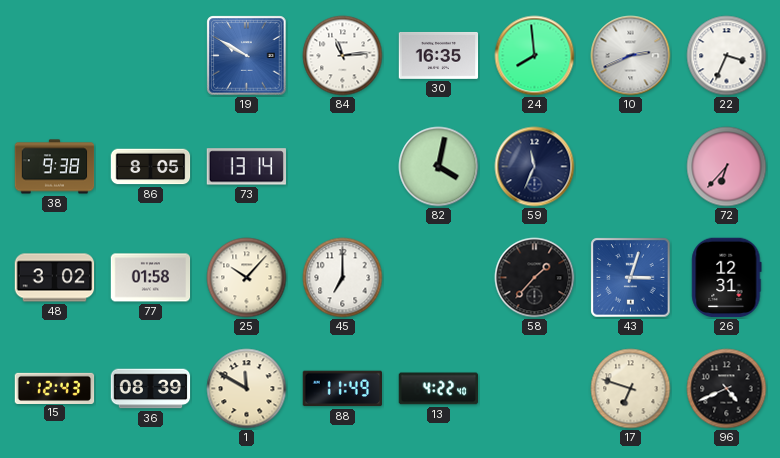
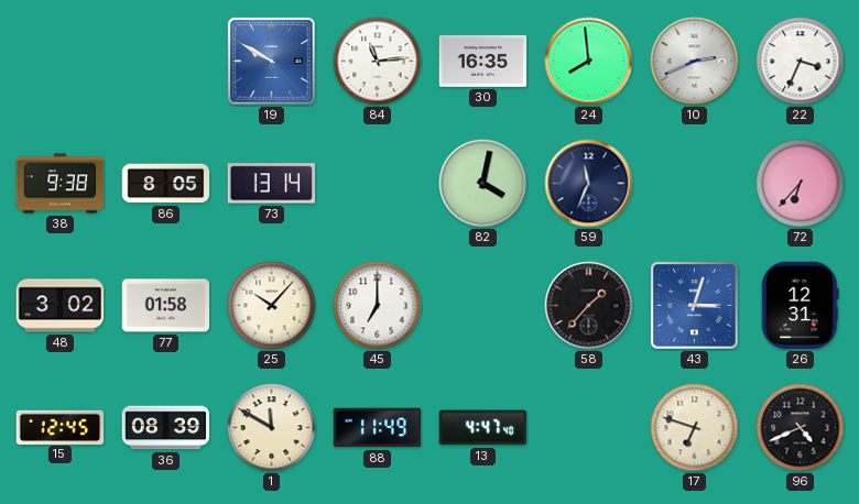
15: 12:43 -> 12:45 (61, 427)
13: 4:22 -> 4:47 (483, 428)
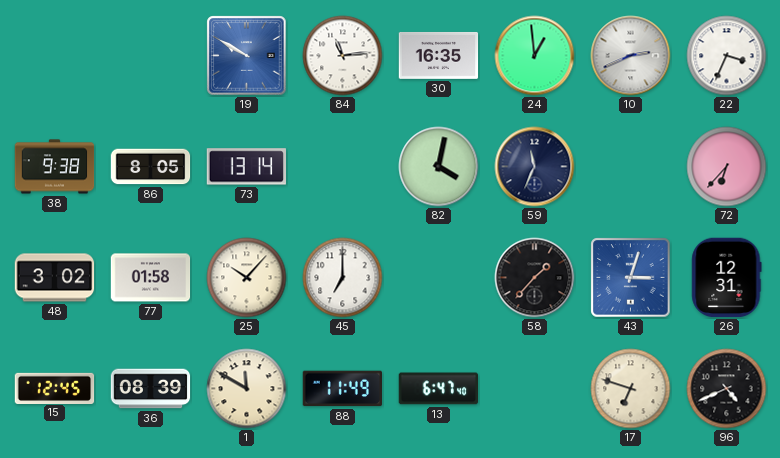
24: 7:59 -> 12:59 (535, 56)
13: 4:47 -> 6:47 (439, 389)
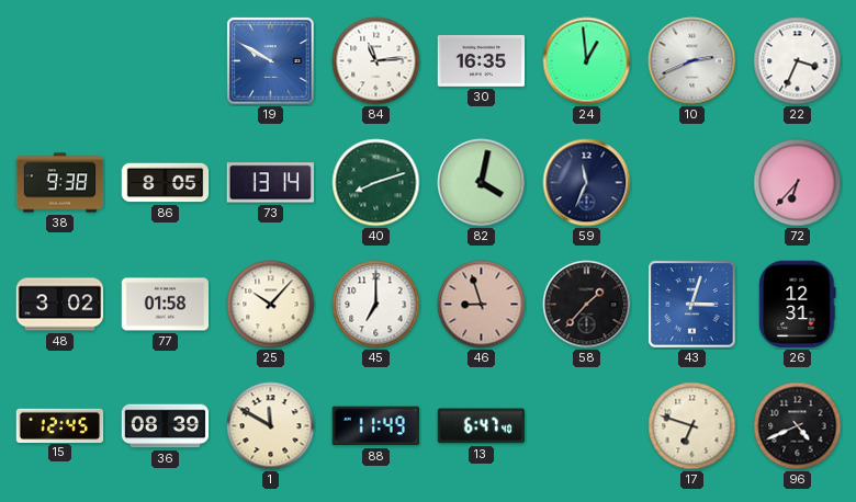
40: none -> 8:12 (376, 183)
46: none -> 8:57 (482, 305)
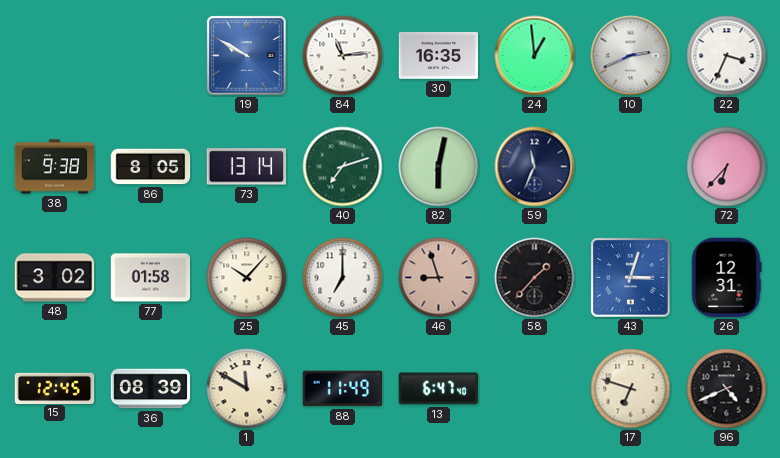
40: 8:12 -> 7:12 (343, 167)
82: 4:02 -> 6:02 (439, 167)
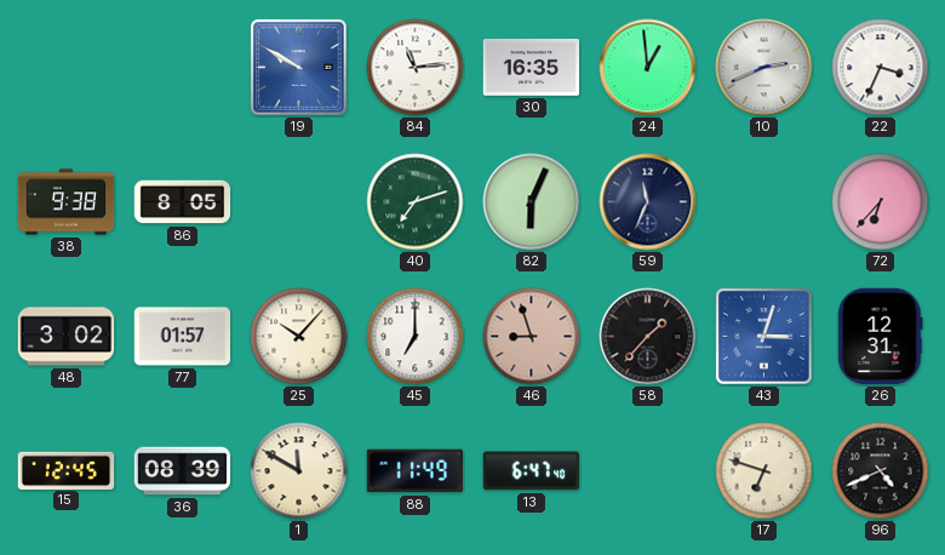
73: 13:14 -> none (246, 167)
82: 6:02 -> 6:04 (532, 202)
77: 01:58 -> 01:57 (183, 337)
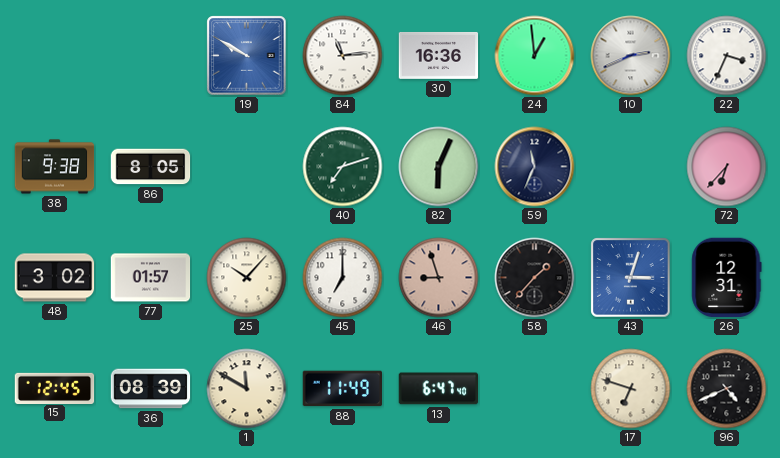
30: 16:35 -> 16:36 (439, 55)
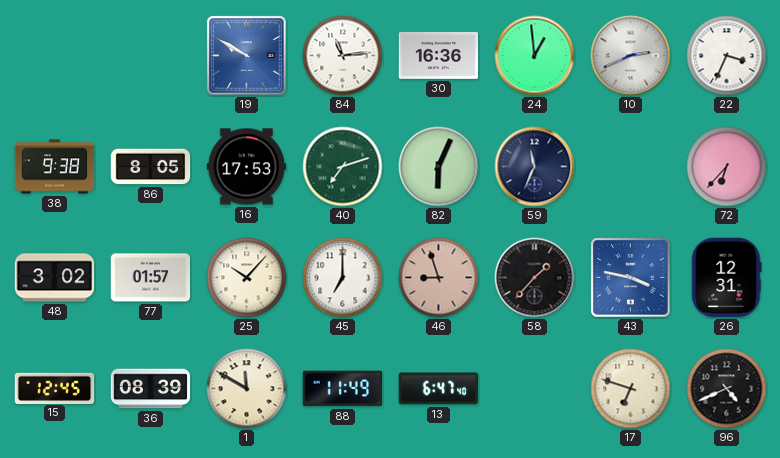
16: none -> 17:53 (247, 167)
43: 3:03 -> 3:47 (631, 278)
